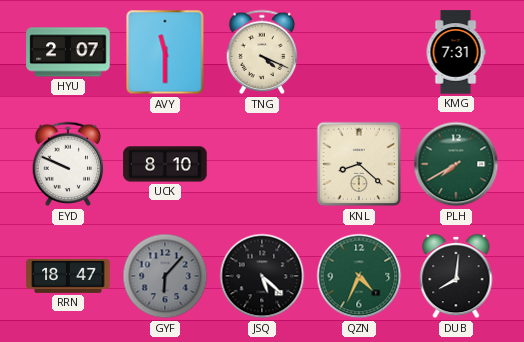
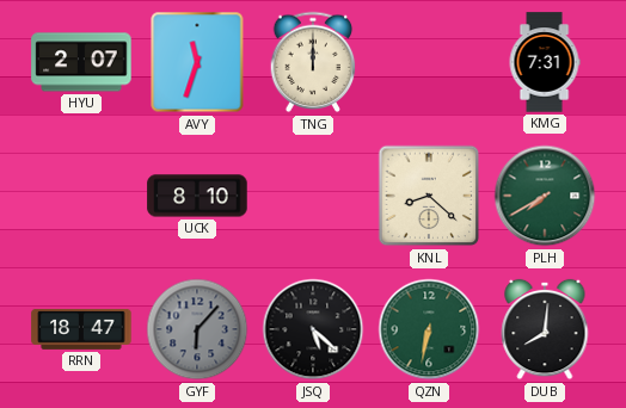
AVY: 11:30 -> 11:33 (197, 62)
TNG: 4:19 -> 12:00 (313, 62)
EYD: 9:49 -> none (68, 164)
QZN: 4:34 -> 6:32 (429, 329)
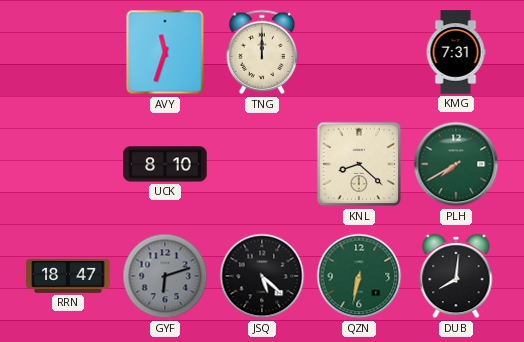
HYU: 2:07 -> none (81, 62)
GYF: 6:07 -> 6:12 (165, 276)
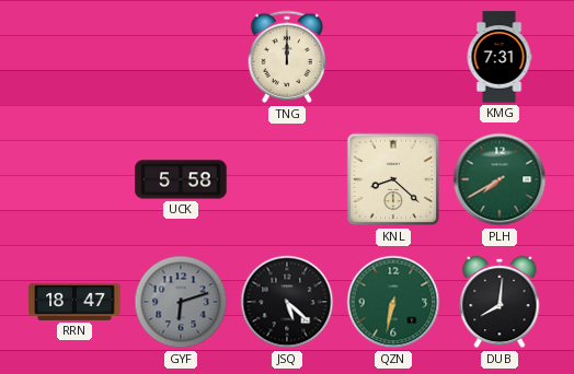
AVY: 11:33 -> none (165, 52)
UCK: 8:10 -> 5:58 (181, 179)
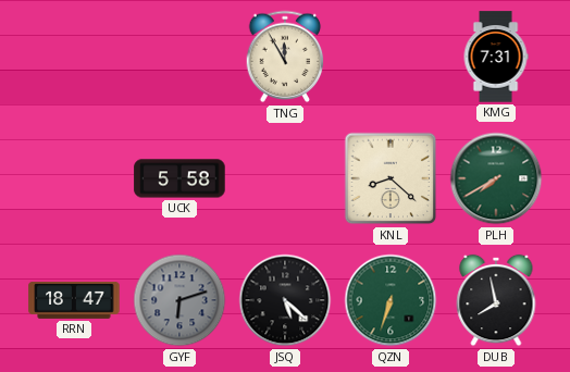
TNG: 12:00 -> 11:55 (285, 57)
QZN: 6:32 -> 6:33 (391, 300)
DUB: 8:01 -> 7:58 (496, 300)
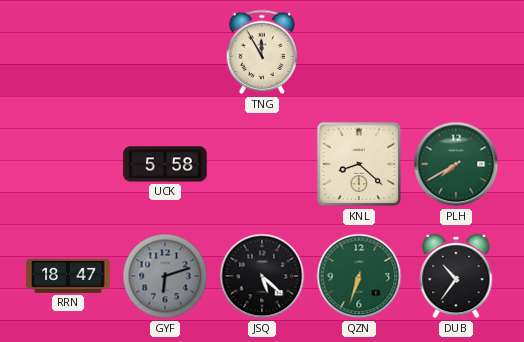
KMG: 7:31 -> none (496, 57)
DUB: 7:58 -> 10:36 (456, 276)
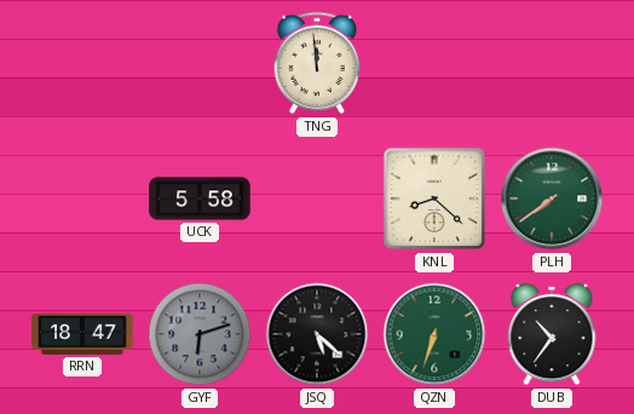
TNG: 11:55 -> 11:59 (317, 63)
PLH: 7:40 -> 7:39 (552, 199)
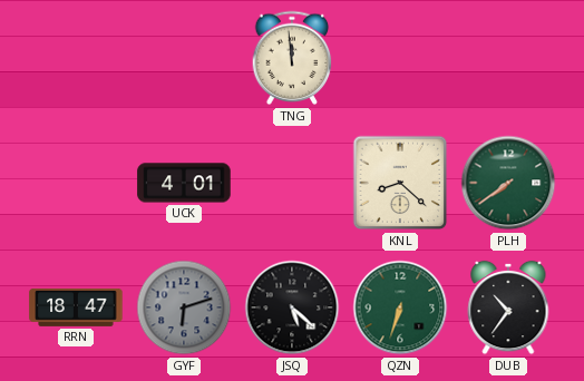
UCK: 5:58 -> 4:01 (184, 183)
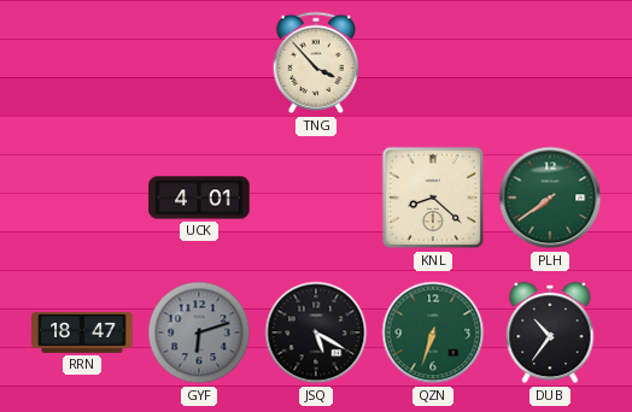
TNG: 11:59 -> 3:53 (316, 63)
JSQ: 5:22 -> 5:20 (316, 332)
